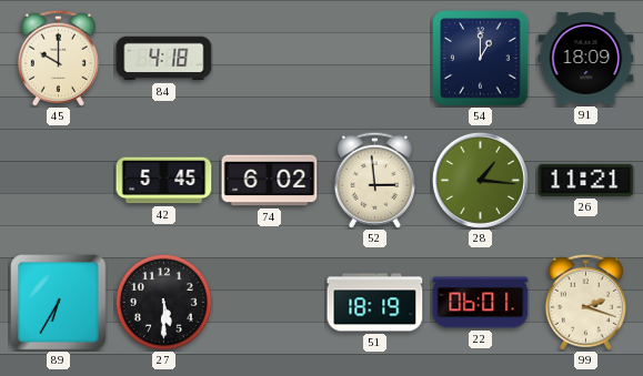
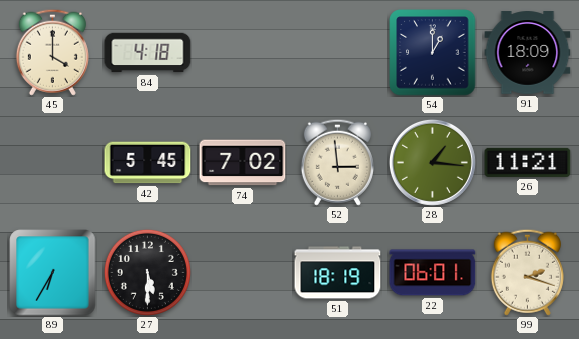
45: 10:00 -> 4:00 (52, 52)
74: 6:02 -> 7:02 (243, 163)
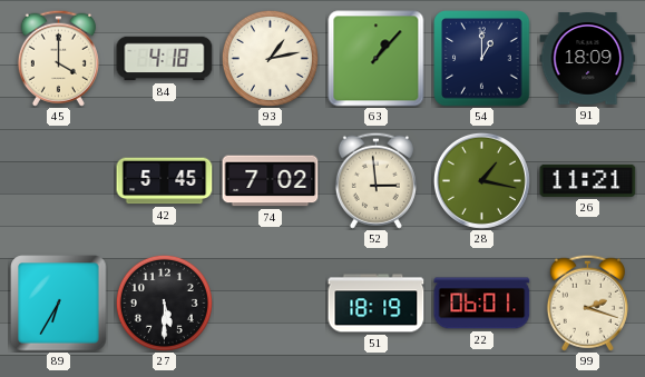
93: none -> 1:13 (270, 58)
63: none -> 1:07 (377, 59)
28: 1:16 -> 1:17 (481, 180)
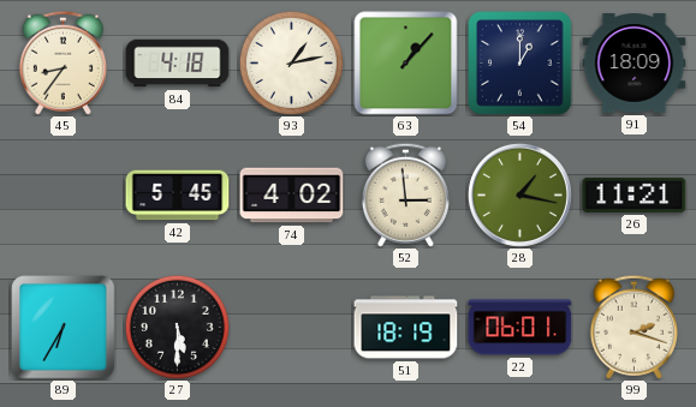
45: 4:00 -> 8:36 (63, 62)
74: 7:02 -> 4:02 (292, 196)
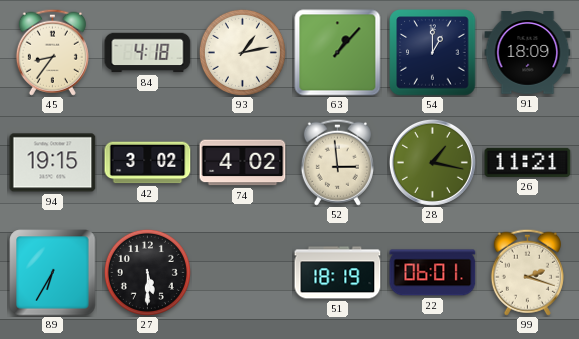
94: none -> 19:15 (53, 163)
42: 5:45 -> 3:02 (148, 163)
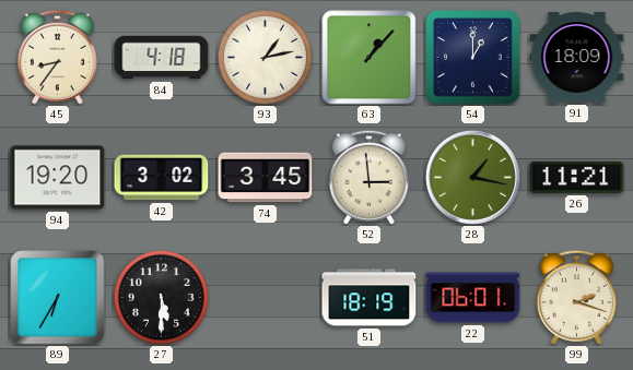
94: 19:15 -> 19:20 (58, 178)
74: 4:02 -> 3:45 (266, 178)
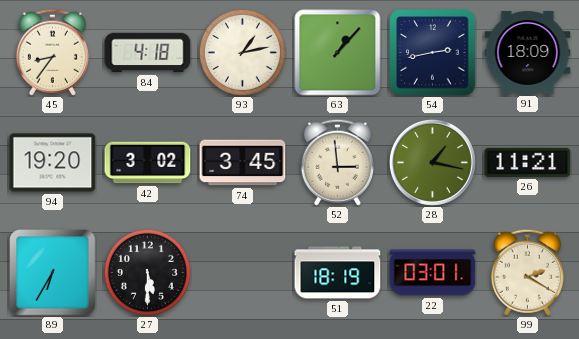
54: 1:00 -> 2:43 (433, 53)
22: 06:01 -> 03:01 (433, 273)
99: 2:18 -> 2:20 (527, 272)
